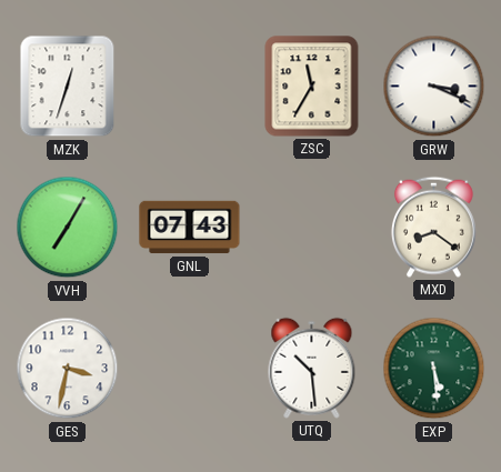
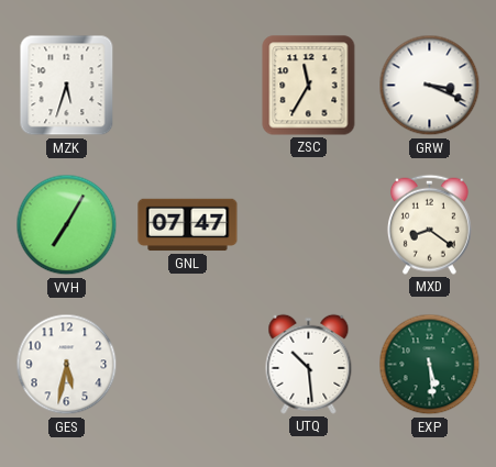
MZK: 12:33 -> 5:33 (67, 86)
GNL: 07:43 -> 07:47 (188, 225)
GES: 3:32 -> 5:32 (67, 365)
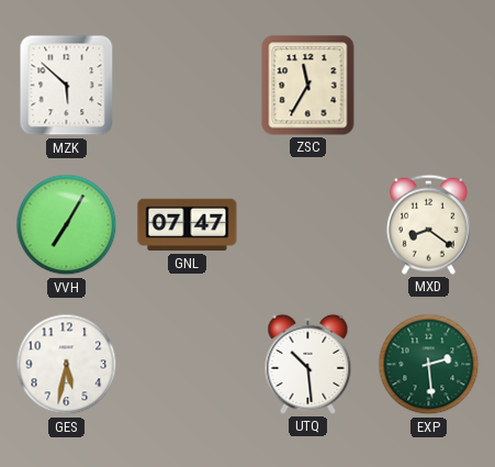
MZK: 5:33 -> 5:52 (67, 86)
GRW: 3:19 -> none (430, 86)
EXP: 5:29 -> 2:29 (429, 365)
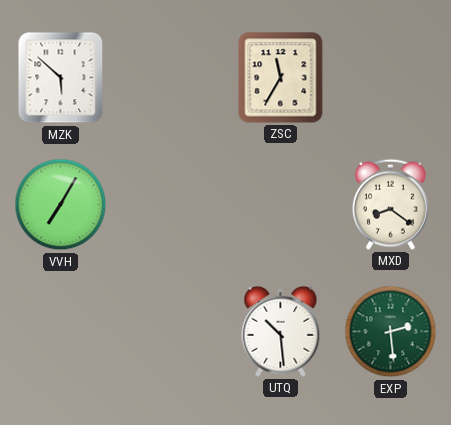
GNL: 07:47 -> none (188, 225)
GES: 5:32 -> none (67, 365)
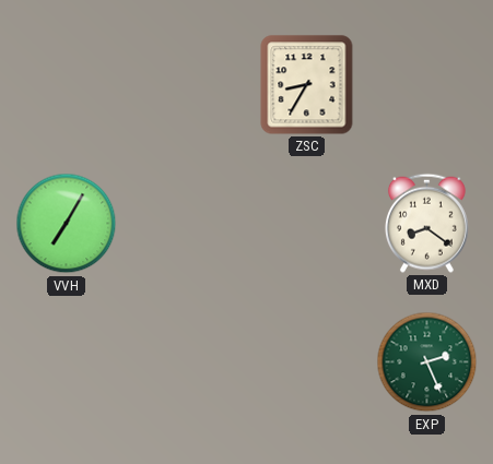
MZK: 5:52 -> none (61, 78)
ZSC: 11:35 -> 8:35 (307, 85)
UTQ: 10:29 -> none (281, 331)
EXP: 2:29 -> 2:26 (427, 362)
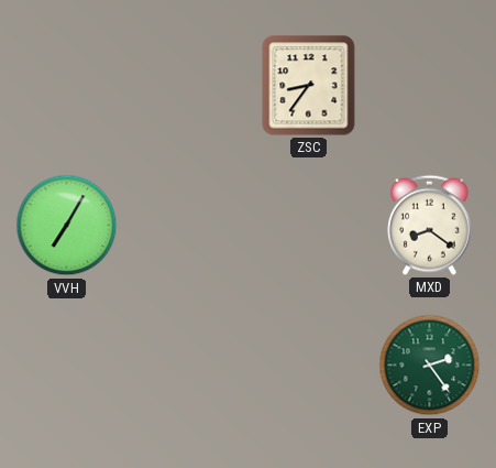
ZSC: 8:35 -> 8:36 (309, 86)
EXP: 2:26 -> 2:24 (430, 366)
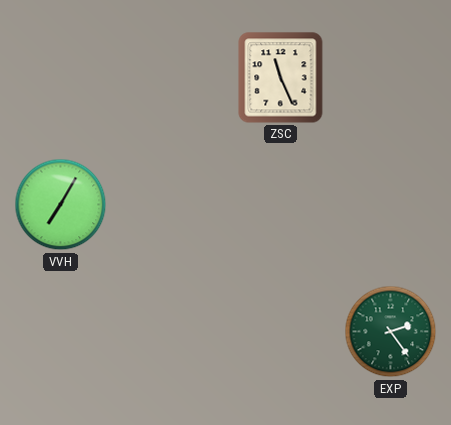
ZSC: 8:36 -> 11:26 (281, 78)
MXD: 8:21 -> none (429, 225)
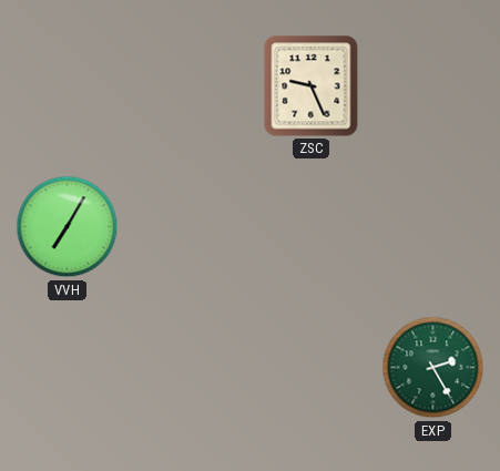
ZSC: 11:26 -> 9:26 (312, 86)
EXP: 2:24 -> 2:25 (433, 368)
